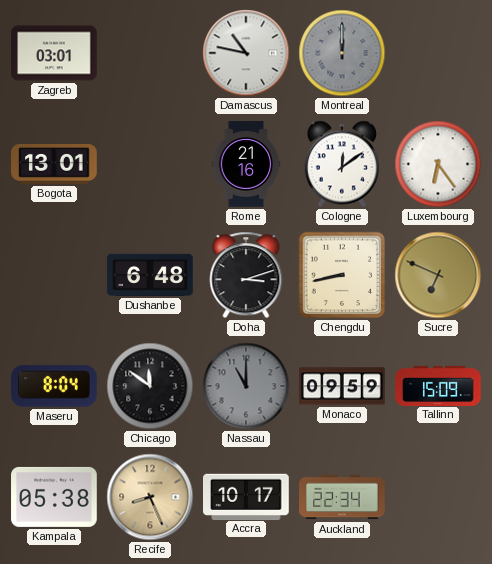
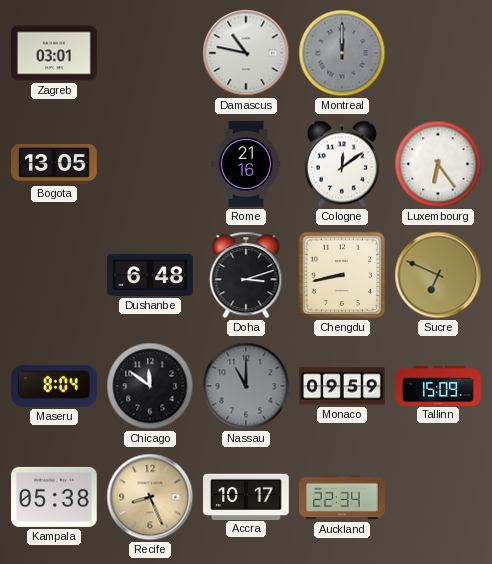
Bogota: 13:01 -> 13:05 (54, 164)
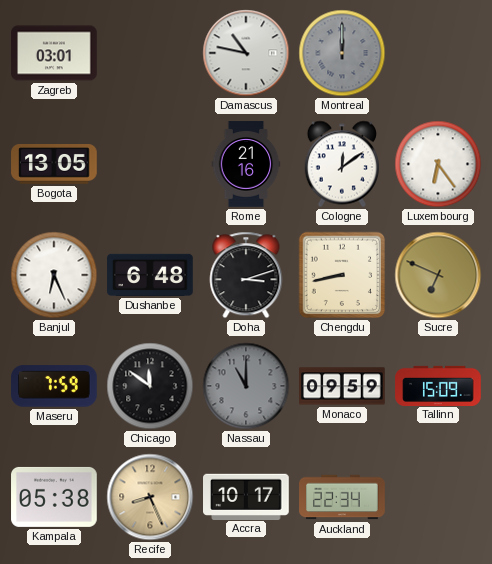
Banjul: none -> 6:26 (54, 275)
Maseru: 8:04 -> 7:59 (54, 386)
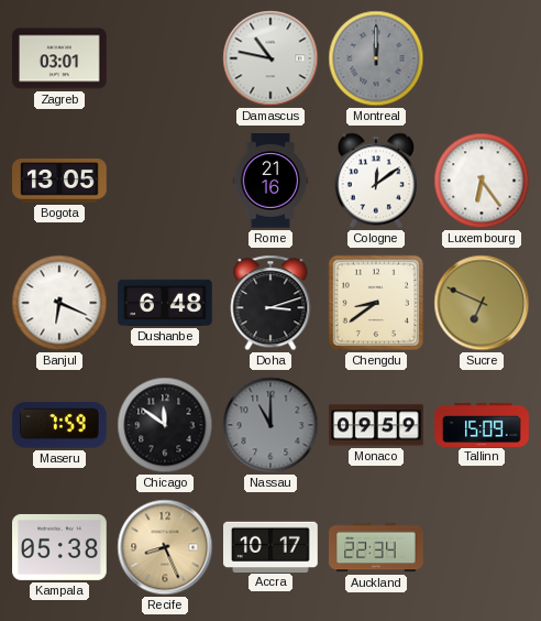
Banjul: 6:26 -> 6:19 (59, 303)
Chengdu: 8:43 -> 8:39 (376, 303)
